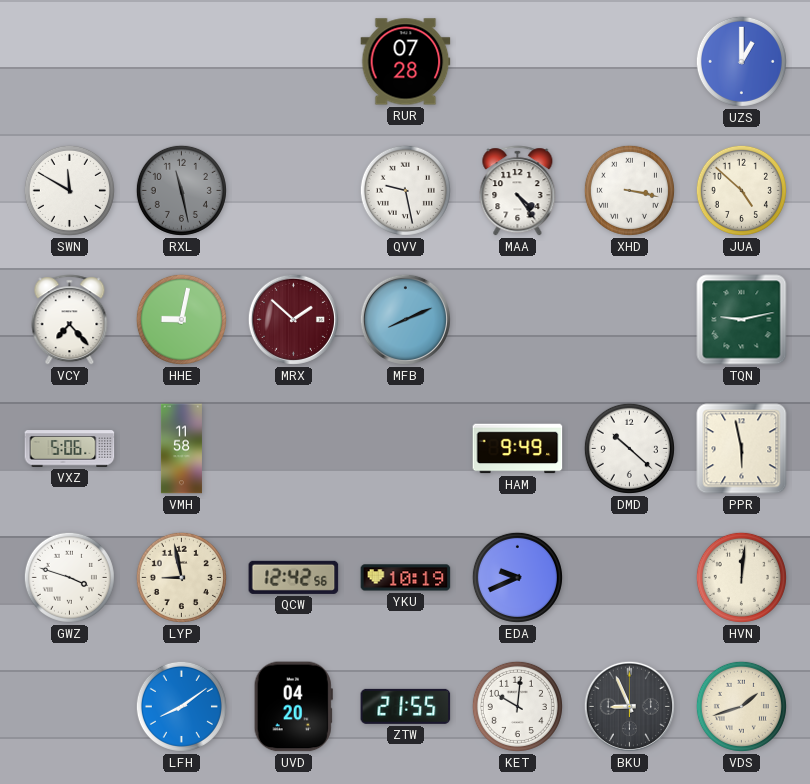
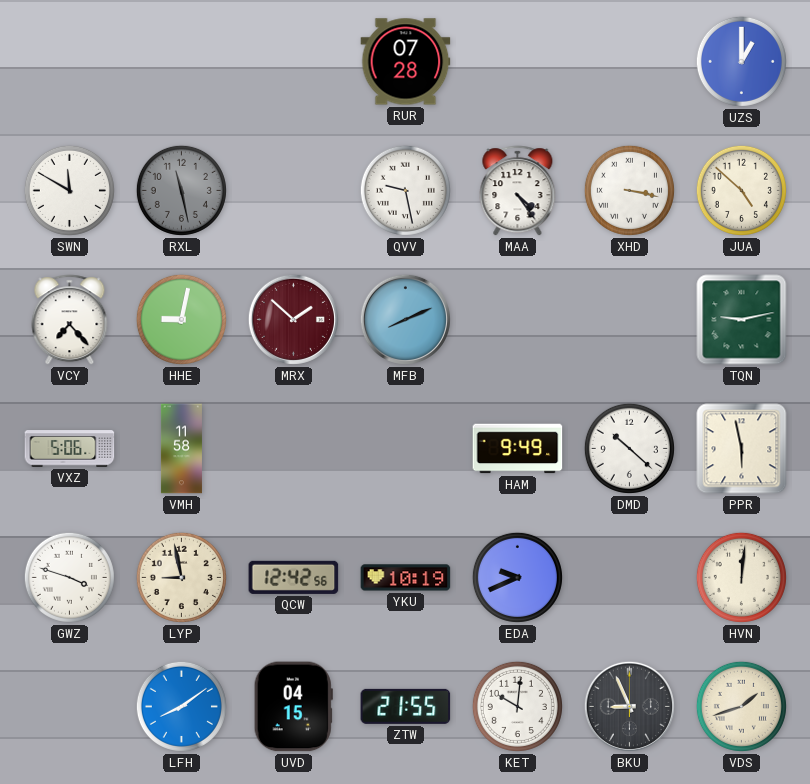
UVD: 04:20 -> 04:15 (293, 707)
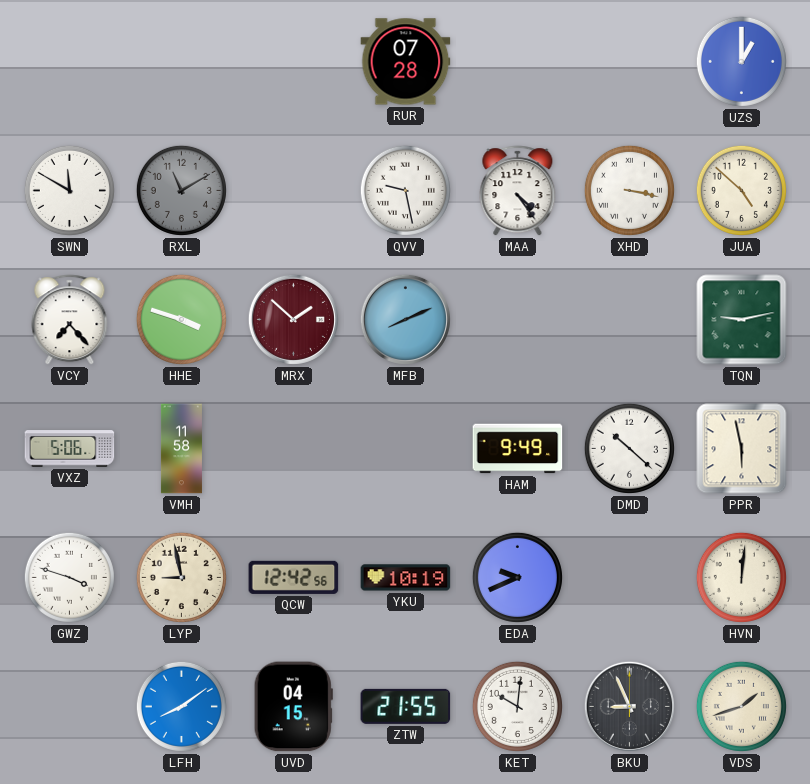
RXL: 11:28 -> 11:10 (181, 190)
HHE: 9:02 -> 3:48 (181, 319)
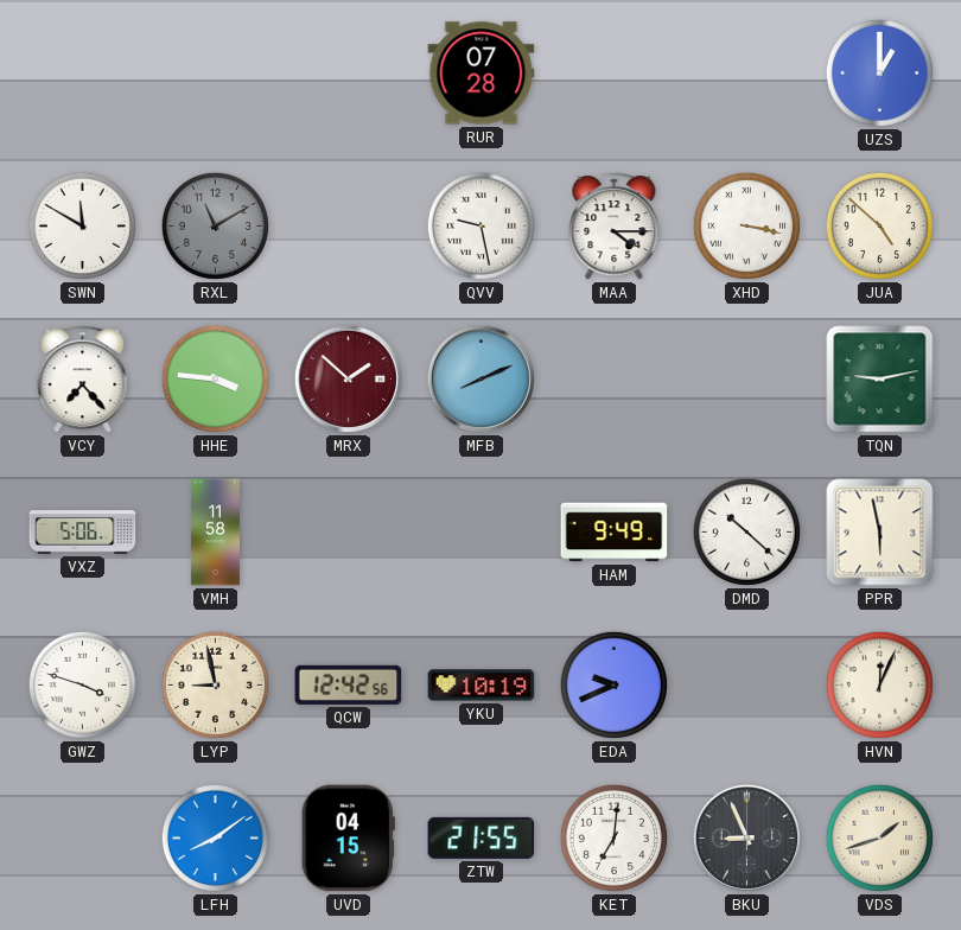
MAA: 4:24 -> 4:15 (615, 227)
HHE: 3:48 -> 3:46 (215, 378)
HVN: 12:01 -> 12:04 (879, 684)
KET: 10:01 -> 7:01 (613, 837)
